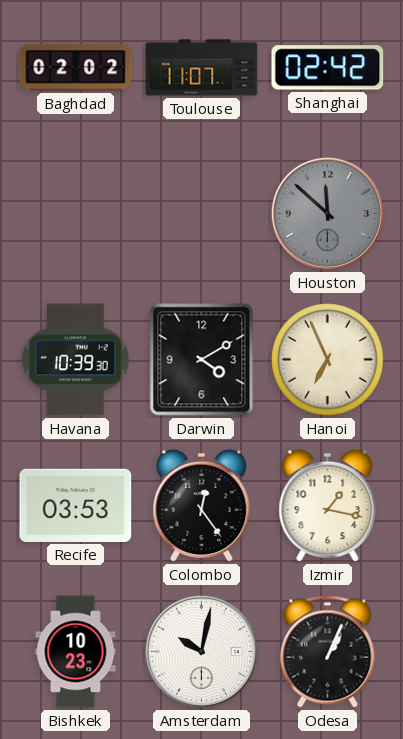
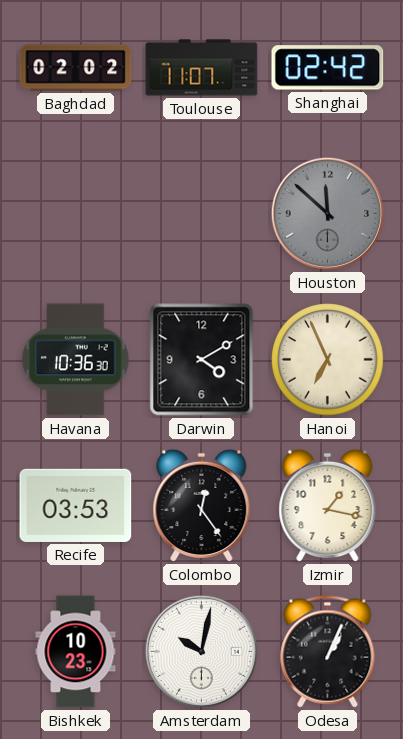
Havana: 10:39 -> 10:36 (76, 360)
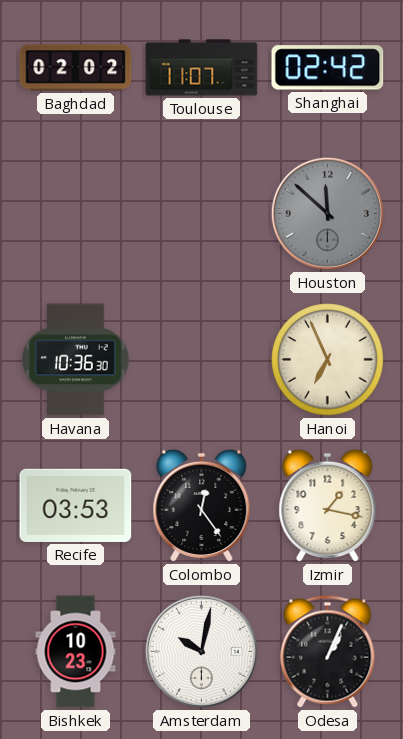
Darwin: 4:10 -> none (202, 360)
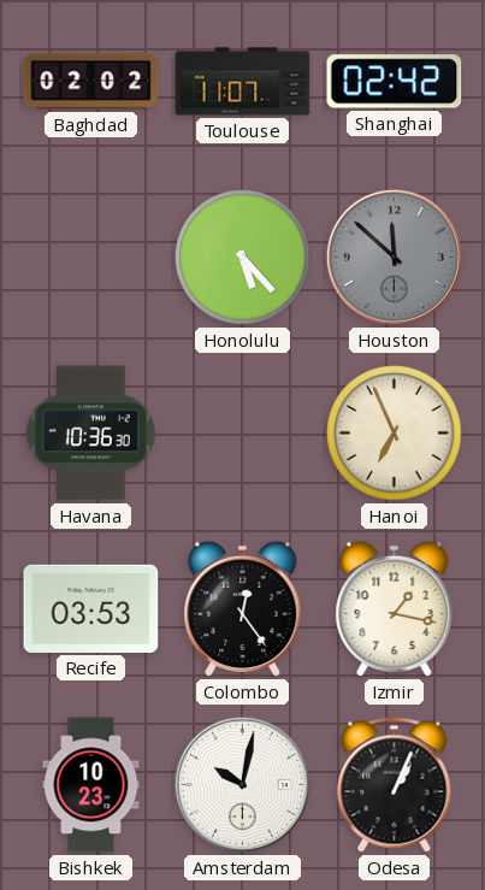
Honolulu: none -> 5:23 (243, 258)
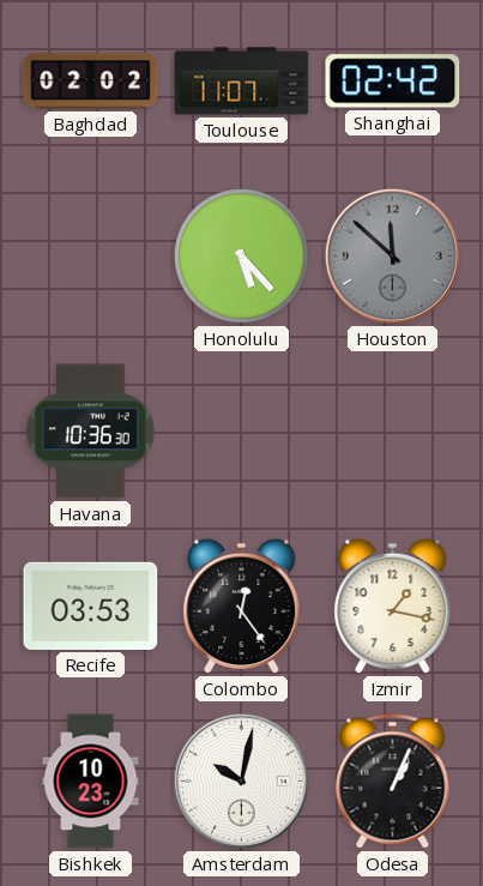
Hanoi: 6:56 -> none (395, 434)
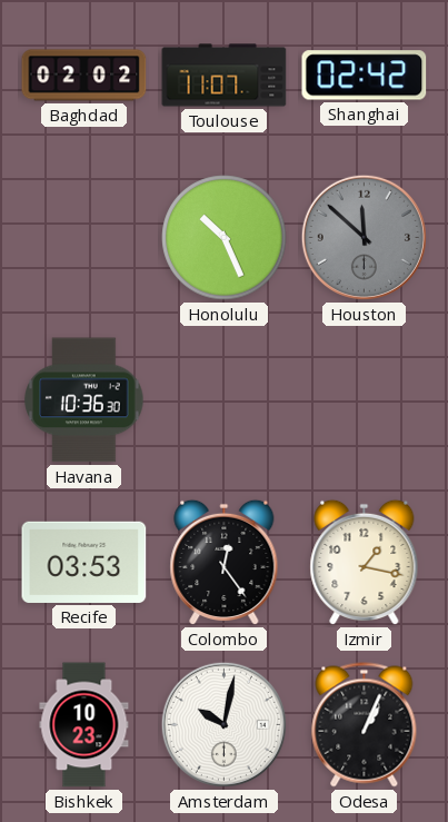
Honolulu: 5:23 -> 10:26 (225, 238)
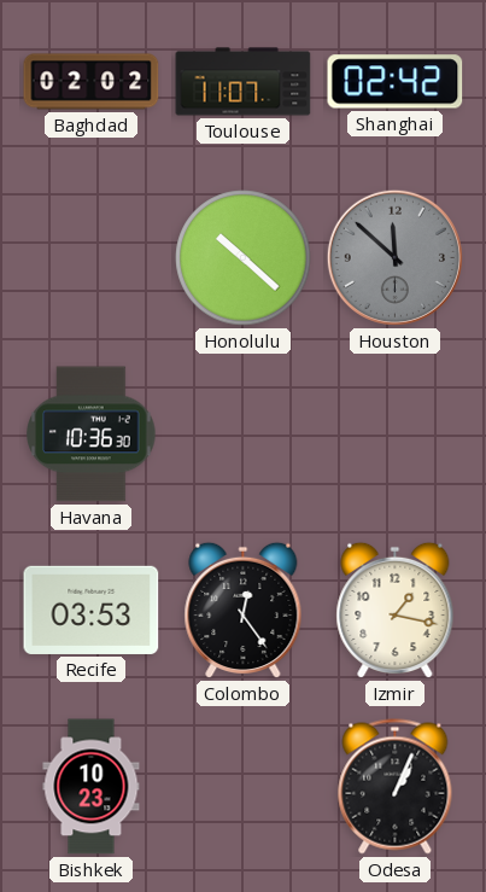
Honolulu: 10:26 -> 10:22 (244, 258)
Amsterdam: 10:02 -> none (223, 724)
